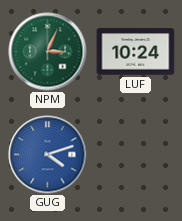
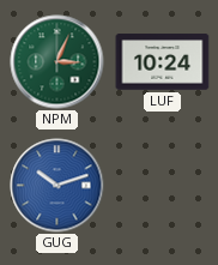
GUG: 4:12 -> 10:12 (57, 186)
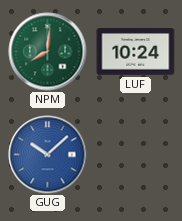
NPM: 3:04 -> 8:01 (48, 52)
GUG: 10:12 -> 10:08 (48, 155)
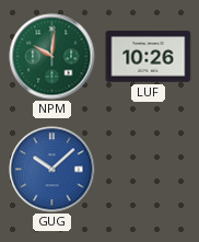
NPM: 8:01 -> 10:01 (52, 57)
LUF: 10:24 -> 10:26 (149, 57)
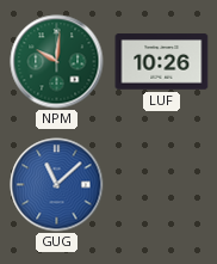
GUG: 10:08 -> 11:08 (57, 185)
